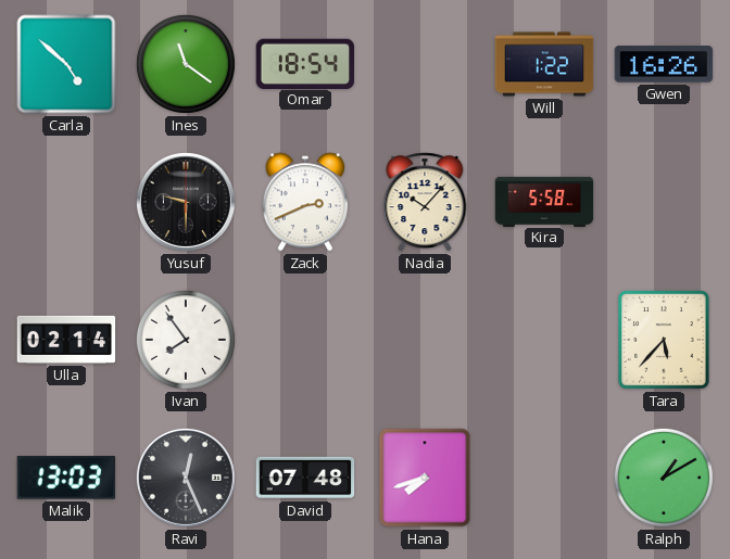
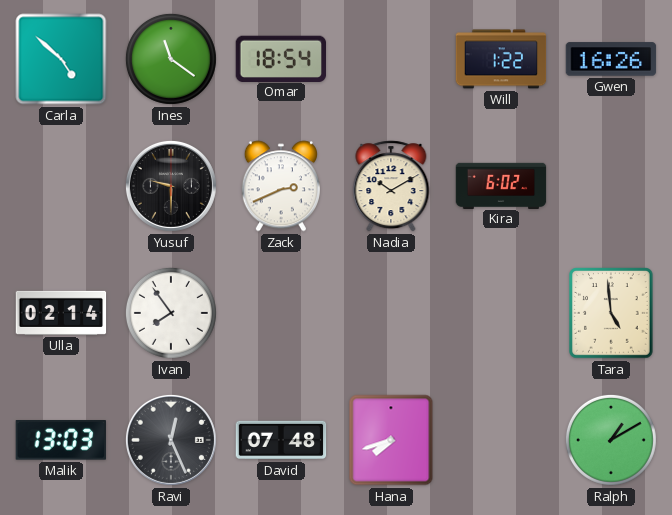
Nadia: 10:07 -> 10:10 (391, 186)
Kira: 5:58 -> 6:02 (501, 185)
Tara: 5:37 -> 4:59 (612, 313)
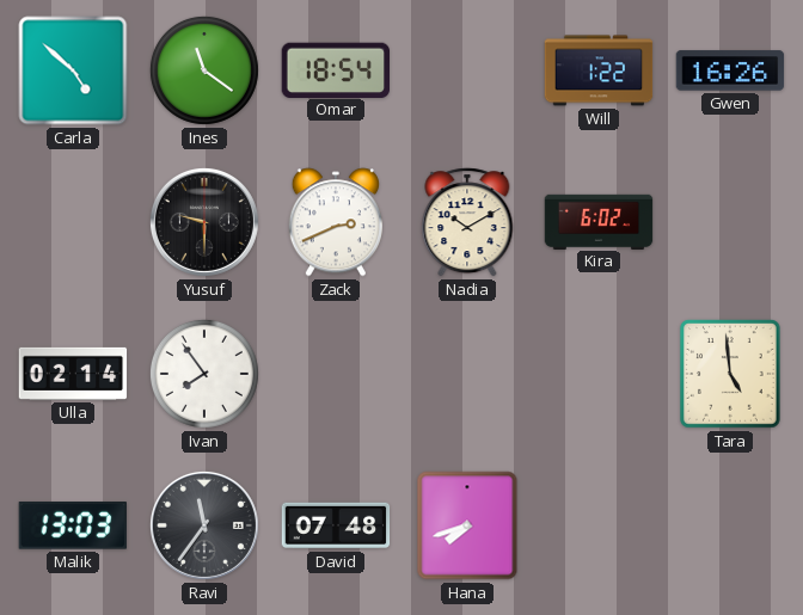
Ravi: 12:26 -> 11:36 (204, 525)
Ralph: 1:10 -> none (611, 440)
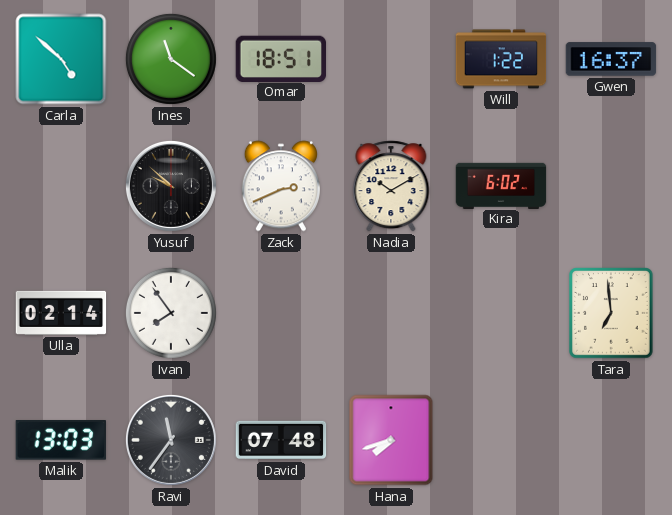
Omar: 18:54 -> 18:51 (280, 58)
Gwen: 16:26 -> 16:37 (611, 59)
Yusuf: 9:30 -> 9:52 (171, 186)
Tara: 4:59 -> 6:59 (612, 313)
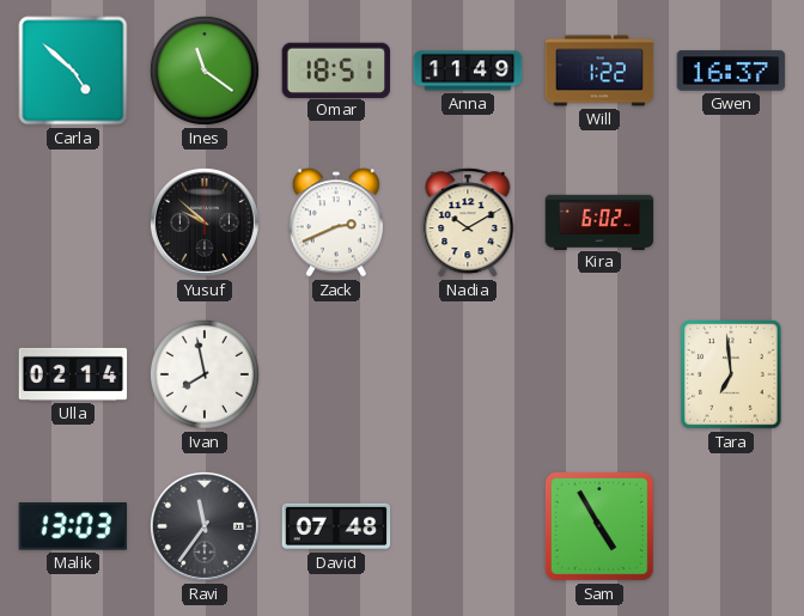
Anna: none -> 11:49 (468, 71)
Ivan: 7:54 -> 7:58 (205, 374)
Hana: 7:42 -> none (391, 440)
Sam: none -> 4:55 (599, 526)
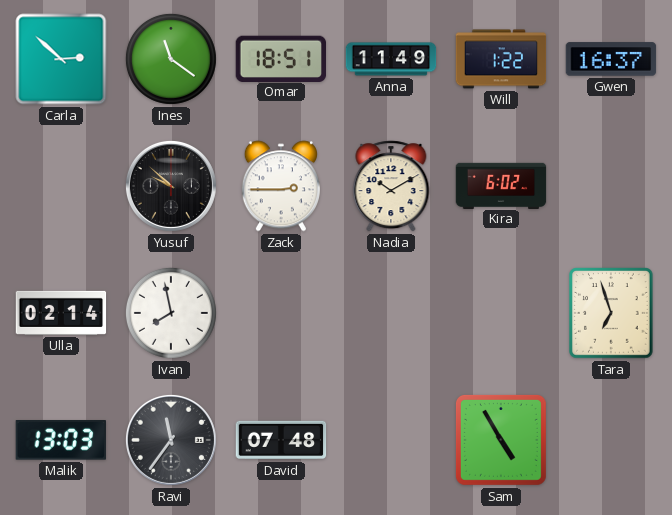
Carla: 4:52 -> 2:52 (61, 59)
Zack: 2:41 -> 2:45 (281, 186)
Tara: 6:59 -> 6:57 (612, 313)
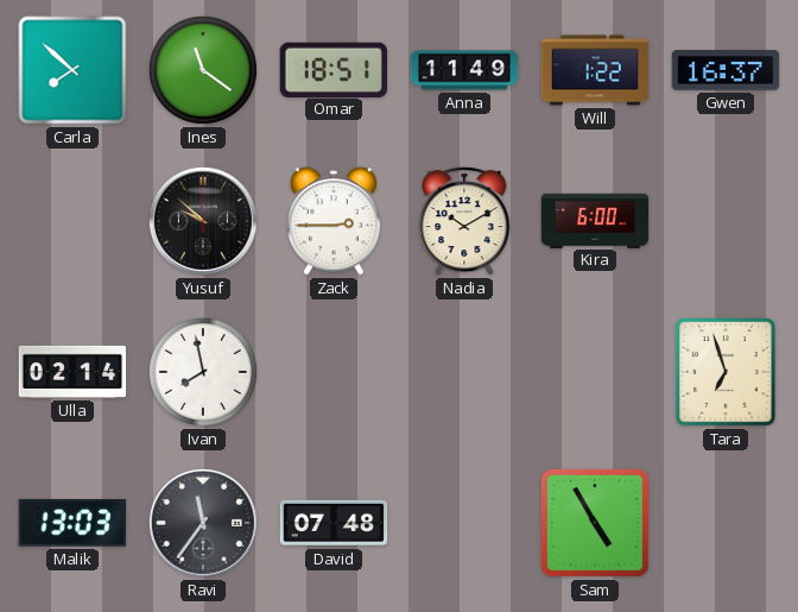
Carla: 2:52 -> 7:52 (72, 70)
Kira: 6:02 -> 6:00 (595, 220)
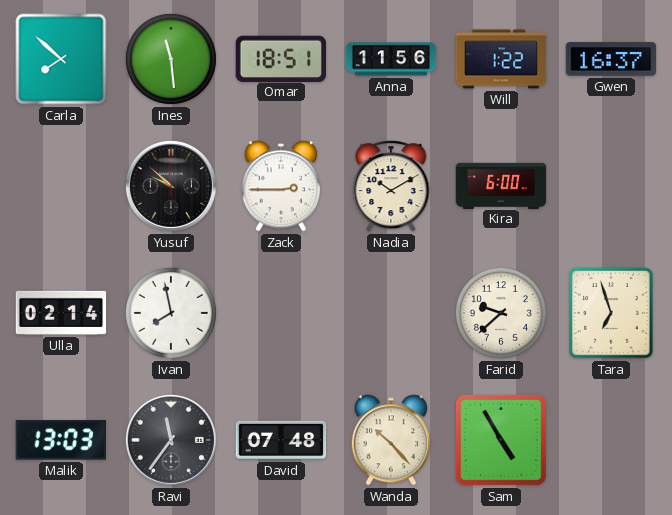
Ines: 11:21 -> 11:29 (171, 59)
Anna: 11:49 -> 11:56 (391, 59)
Farid: none -> 9:38 (501, 313)
Wanda: none -> 10:23 (391, 440)
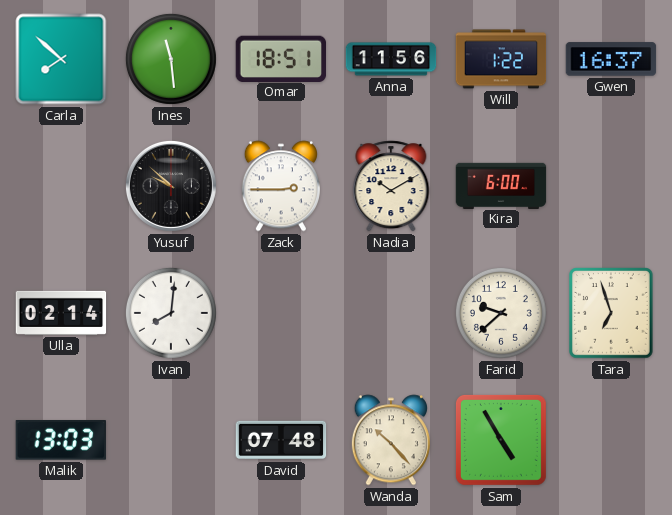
Ivan: 7:58 -> 8:01 (171, 313)
Ravi: 11:36 -> none (171, 440)
